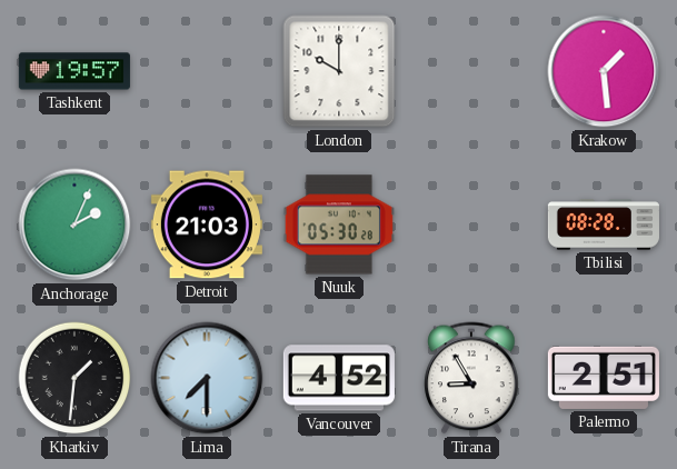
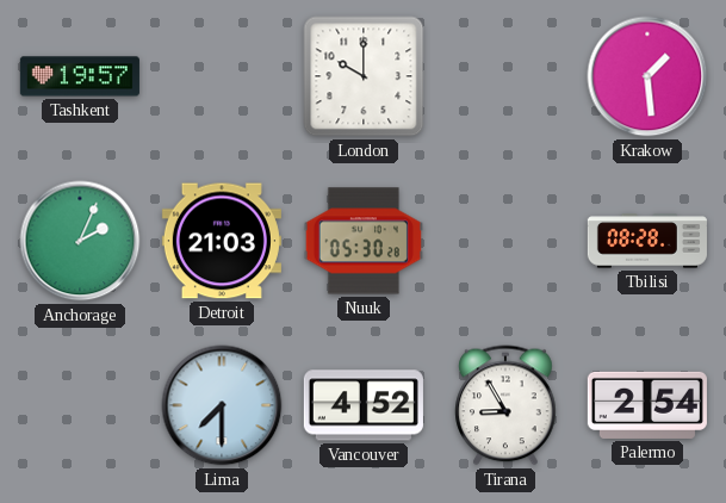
Kharkiv: 1:31 -> none (74, 378)
Palermo: 2:51 -> 2:54 (647, 405)
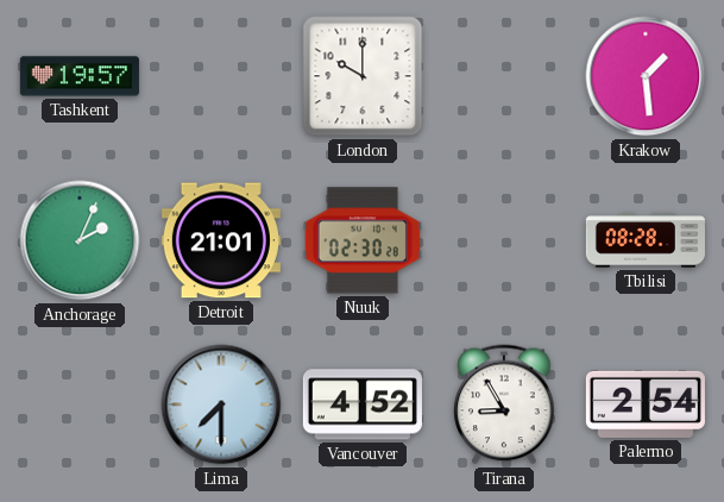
Detroit: 21:03 -> 21:01 (221, 240)
Nuuk: 05:30 -> 02:30 (363, 240)
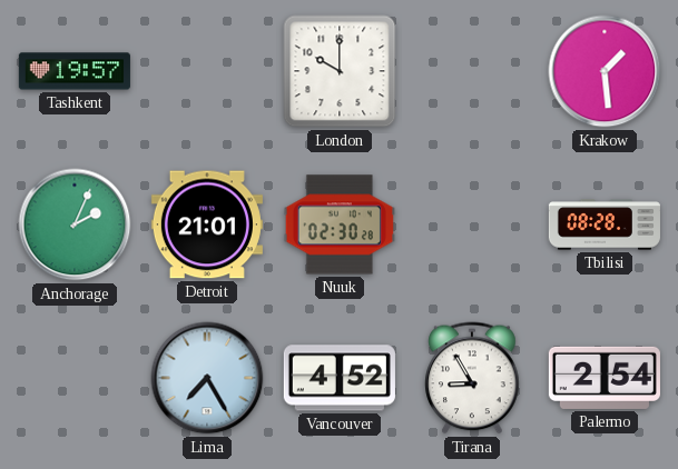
Lima: 7:30 -> 7:25 (207, 378)
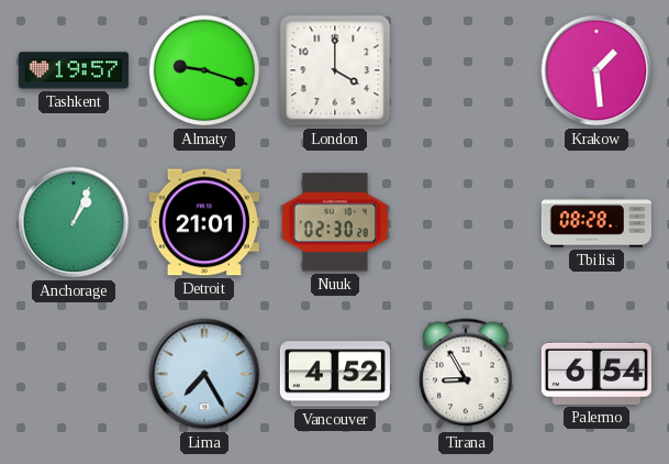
Almaty: none -> 9:18 (204, 70)
London: 10:00 -> 4:00 (335, 70)
Anchorage: 2:04 -> 1:04 (74, 222)
Palermo: 2:54 -> 6:54 (596, 374)
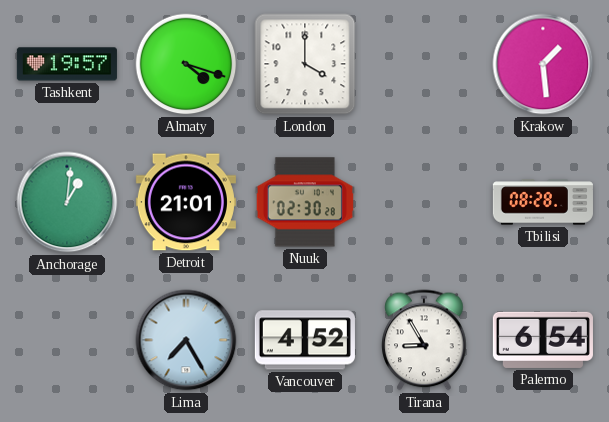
Almaty: 9:18 -> 4:18 (186, 64)
Anchorage: 1:04 -> 1:01 (67, 202)
